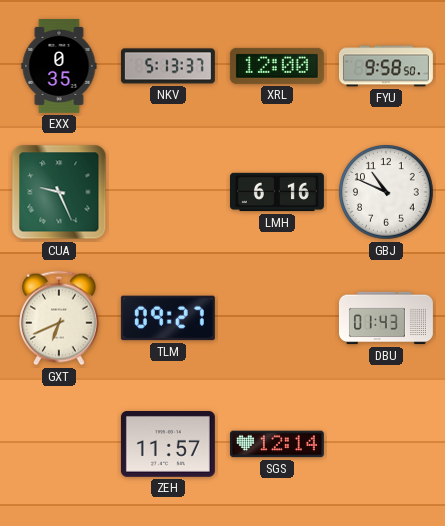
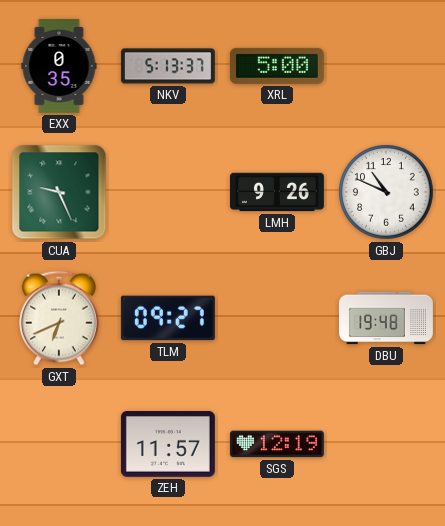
XRL: 12:00 -> 5:00 (277, 66)
FYU: 9:58 -> none (386, 66)
LMH: 6:16 -> 9:26 (277, 192)
DBU: 01:43 -> 19:48 (386, 318)
SGS: 12:14 -> 12:19 (277, 444)
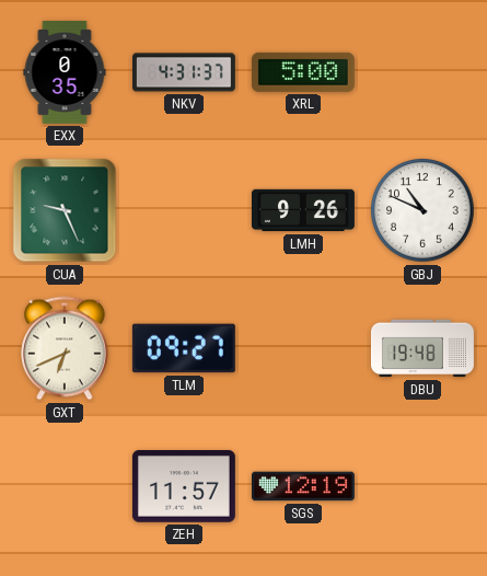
NKV: 5:13 -> 4:31 (184, 72)
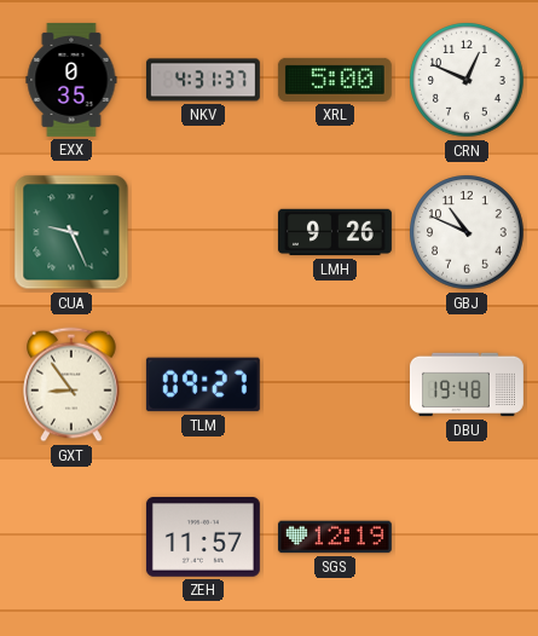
CRN: none -> 12:49 (467, 80)
GXT: 6:41 -> 8:54 (71, 385)
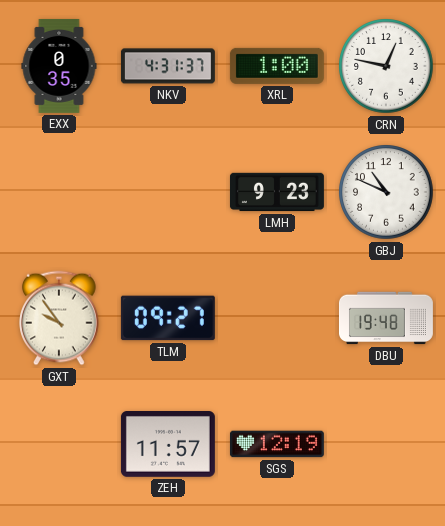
XRL: 5:00 -> 1:00 (277, 66)
CRN: 12:49 -> 12:47 (386, 66)
CUA: 9:26 -> none (71, 232)
LMH: 9:26 -> 9:23 (277, 192)
GXT: 8:54 -> 9:54 (59, 318)
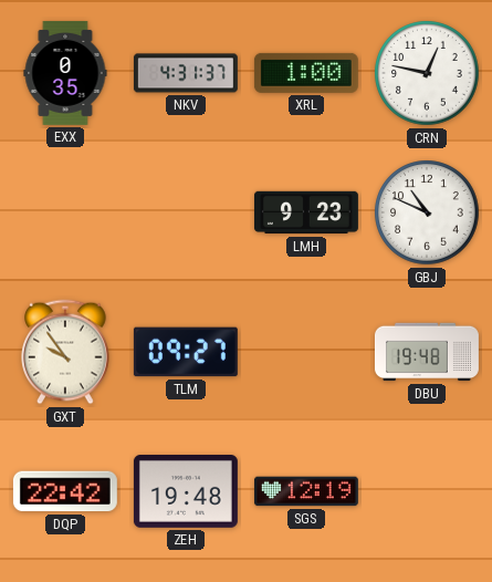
DQP: none -> 22:42 (65, 491)
ZEH: 11:57 -> 19:48 (186, 492)
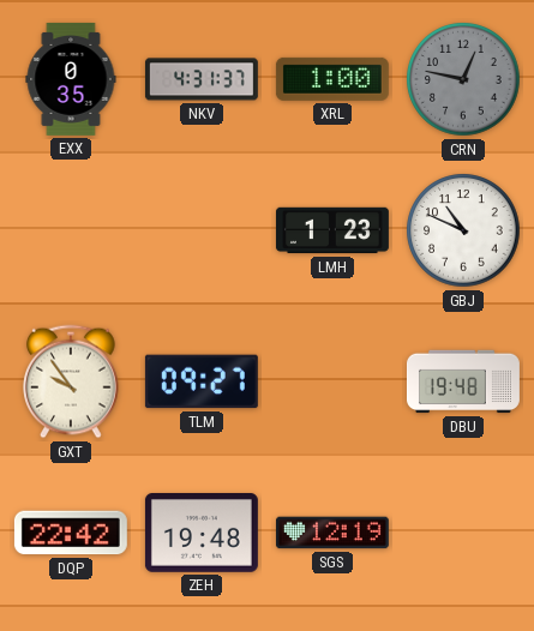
CRN dial: white -> grey (463, 79)
LMH: 9:23 -> 1:23 (332, 230)
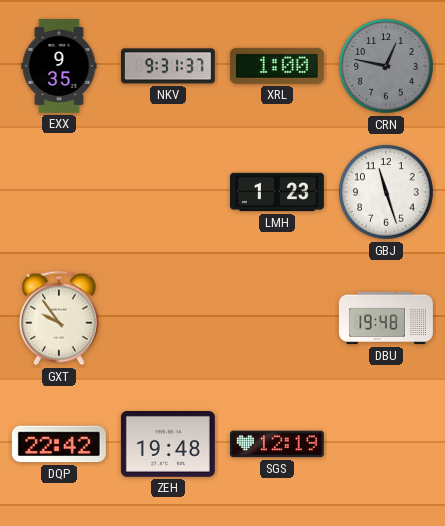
EXX: 0:35 -> 9:35 (59, 66)
NKV: 4:31 -> 9:31 (168, 66)
GBJ: 10:49 -> 11:27 (386, 192)
TLM: 09:27 -> none (202, 381)
